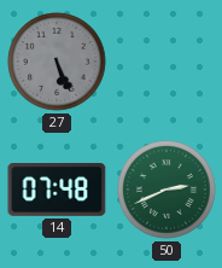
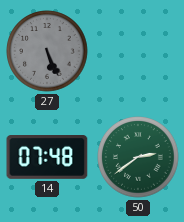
50: 2:41 -> 2:39 (138, 157)
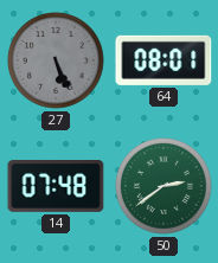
64: none -> 08:01 (163, 60)
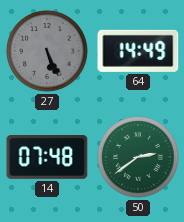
64: 08:01 -> 14:49 (138, 51)
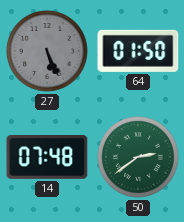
64: 14:49 -> 01:50 (138, 51)
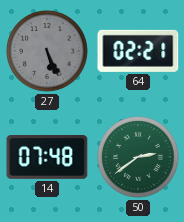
64: 01:50 -> 02:21 (138, 51)
